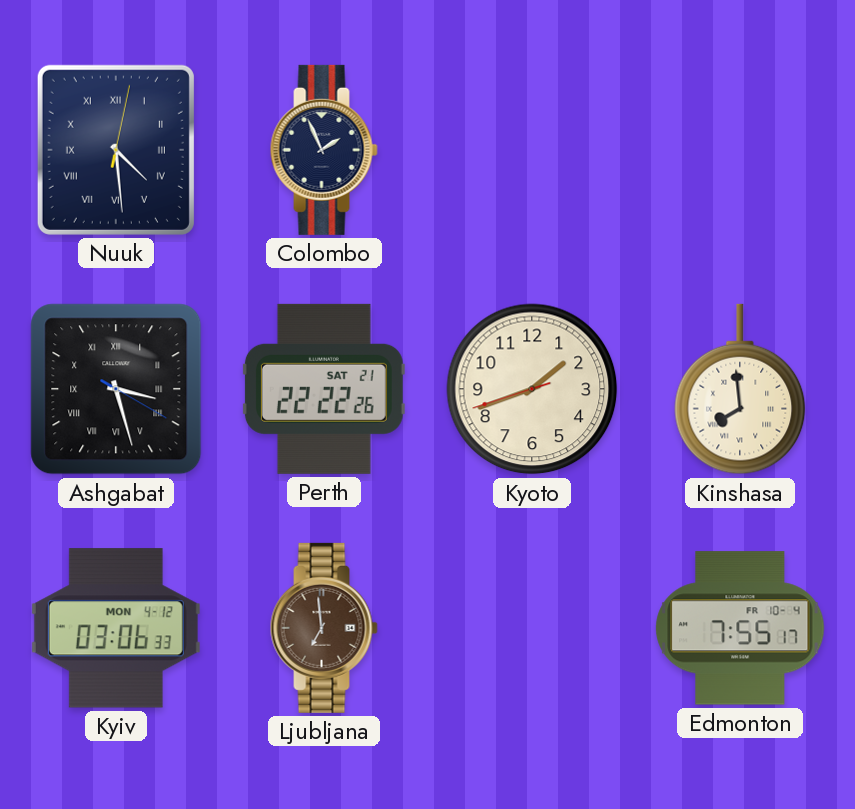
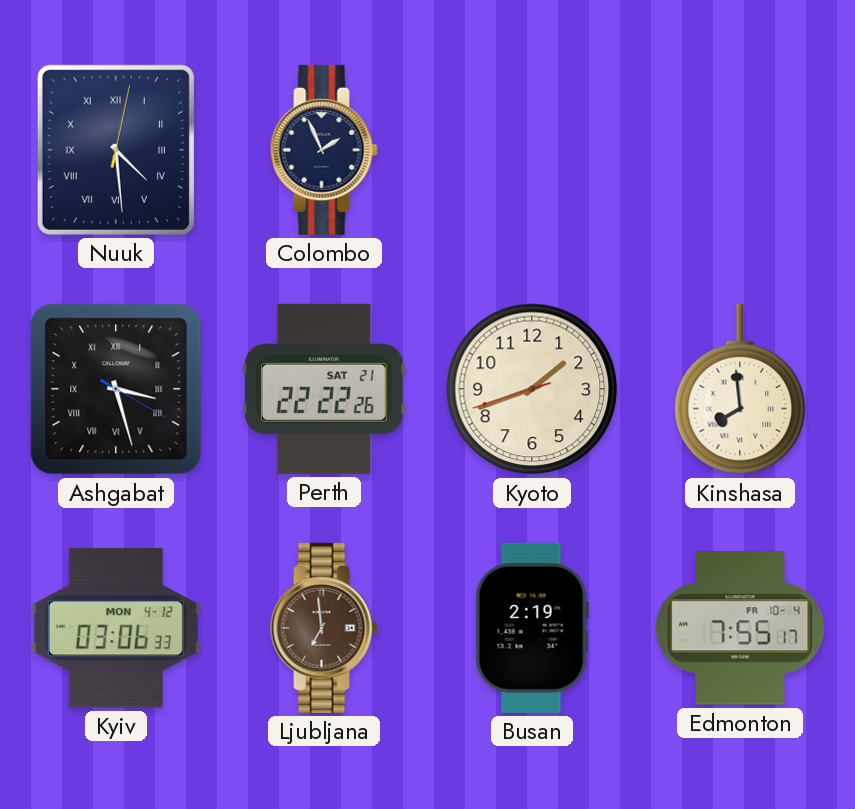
Busan: none -> 2:19 (532, 628)
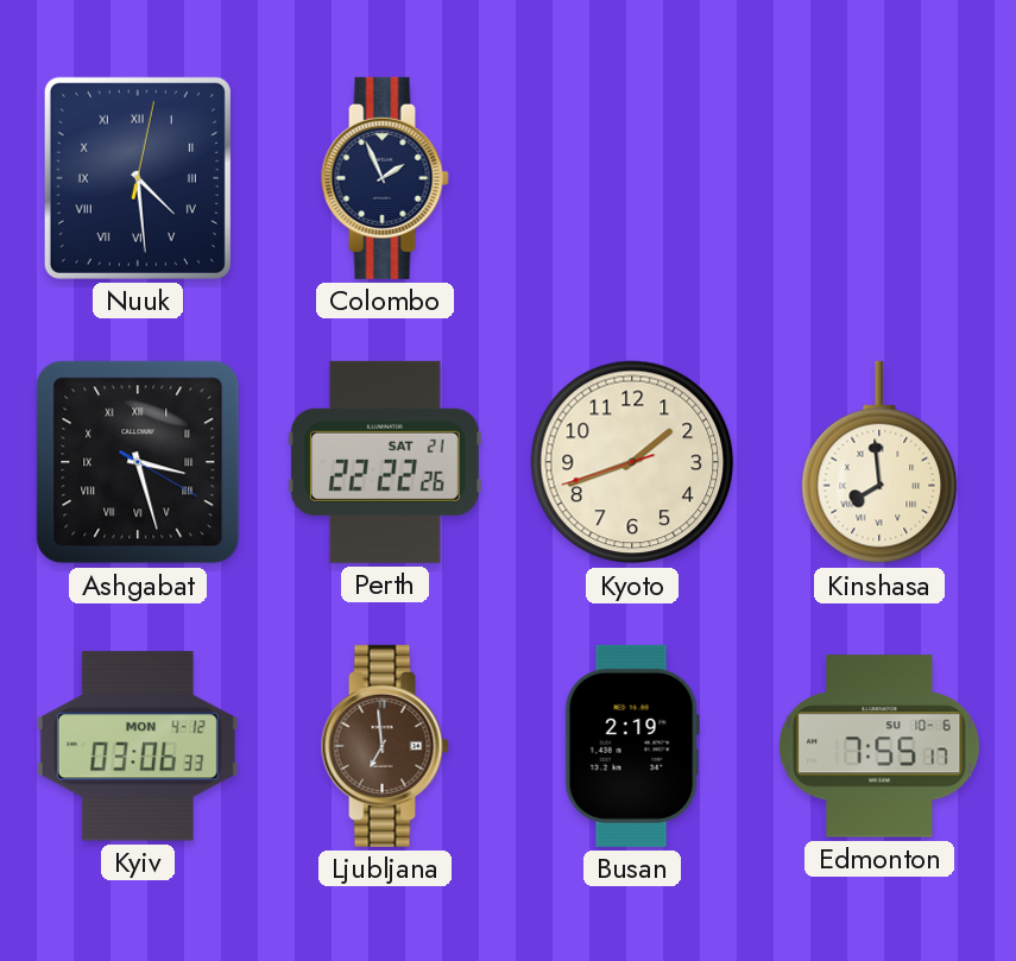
Edmonton date: FR 10-4 -> SU 10-6 (879, 746)
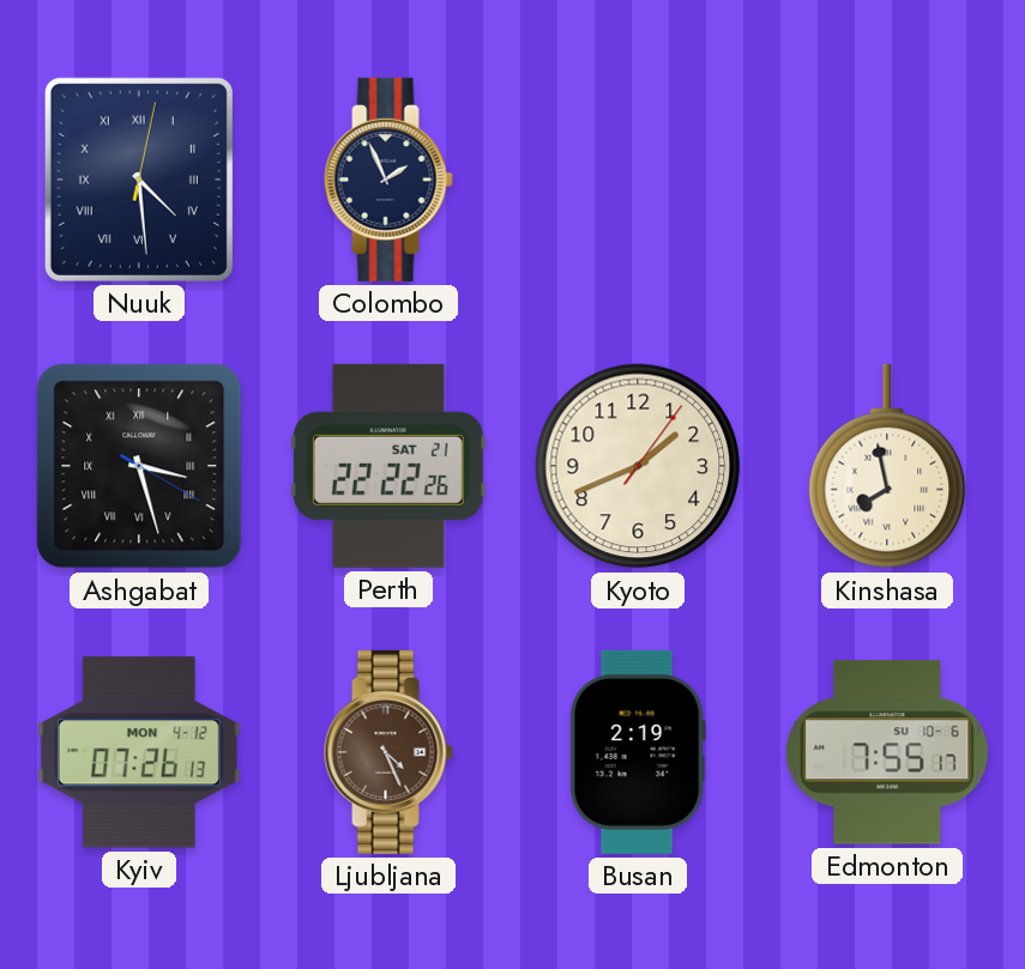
Kyoto: 1:41:42 -> 1:41:06 (638, 466)
Kinshasa: 7:59 -> 7:58 (887, 466)
Kyiv: 03:06 -> 07:26 (139, 752)
Ljubljana: 6:59 -> 4:26 (388, 752)
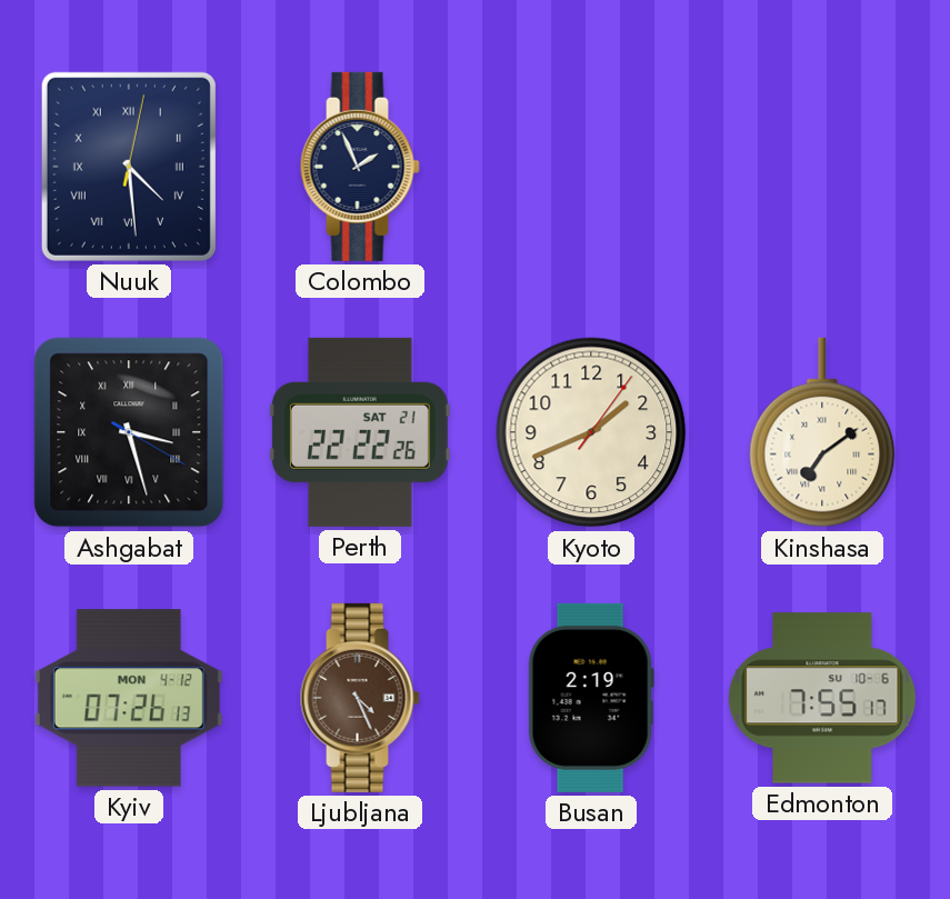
Kinshasa: 7:58 -> 7:09 (822, 432)
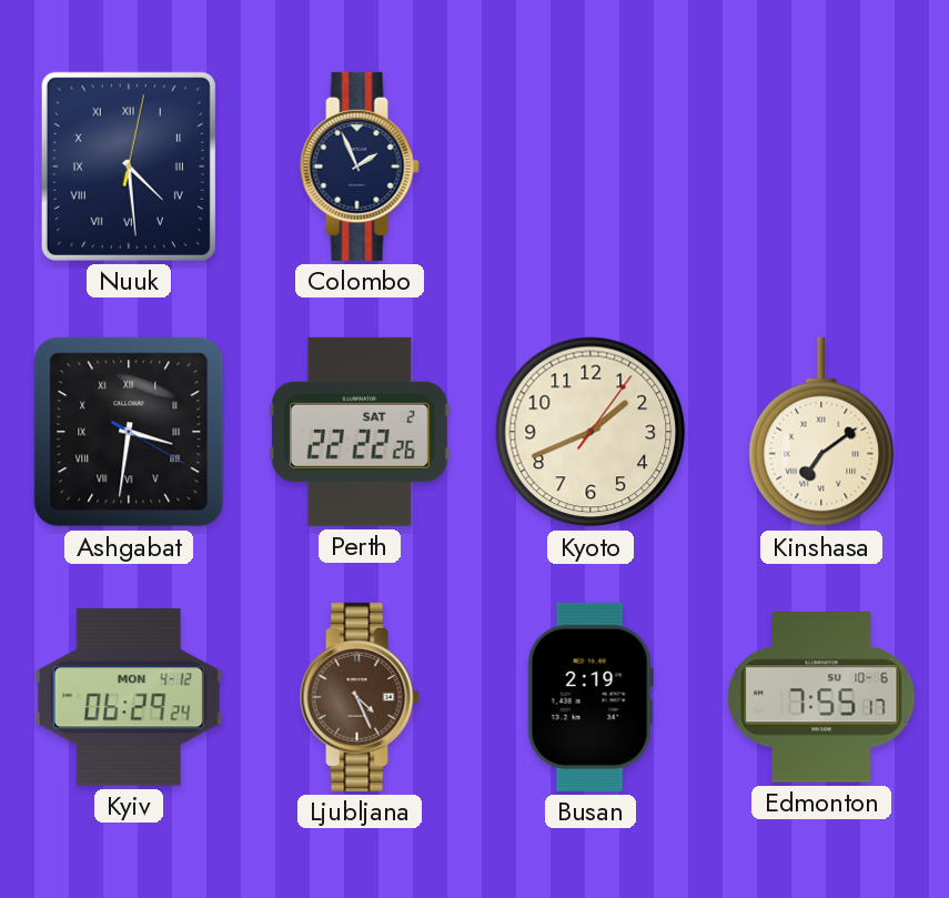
Ashgabat: 3:27 -> 3:31 (129, 432)
Perth date: SAT 21 -> SAT 2 (360, 432)
Kyiv: 07:26 -> 06:29 (129, 697)
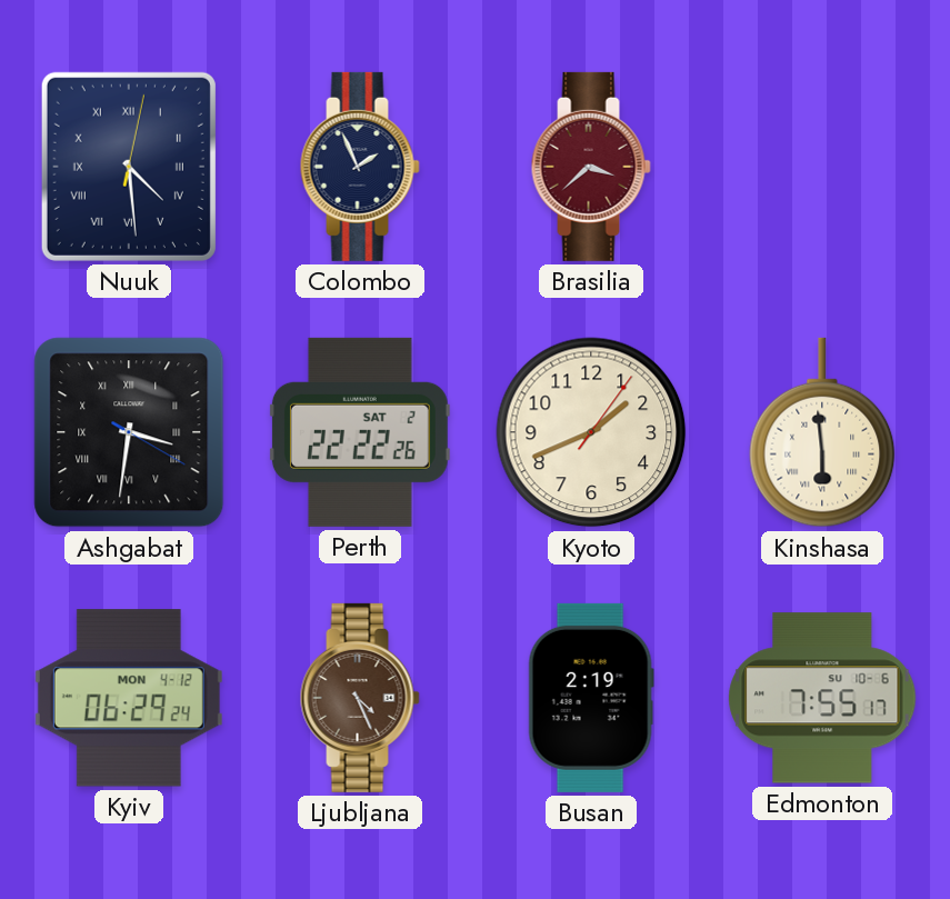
Brasilia: none -> 3:38 (591, 167)
Kinshasa: 7:09 -> 5:59 (822, 432)
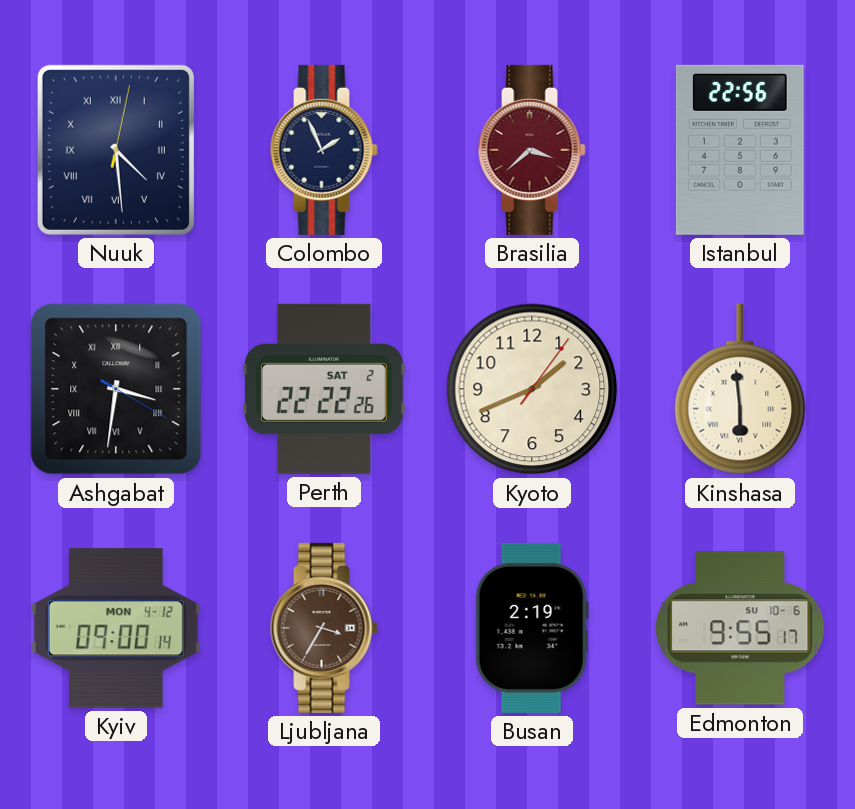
Istanbul: none -> 22:56 (740, 150)
Kyiv: 06:29 -> 09:00 (116, 628)
Ljubljana: 4:26 -> 3:35 (324, 628)
Edmonton: 7:55 -> 9:55 (740, 628)
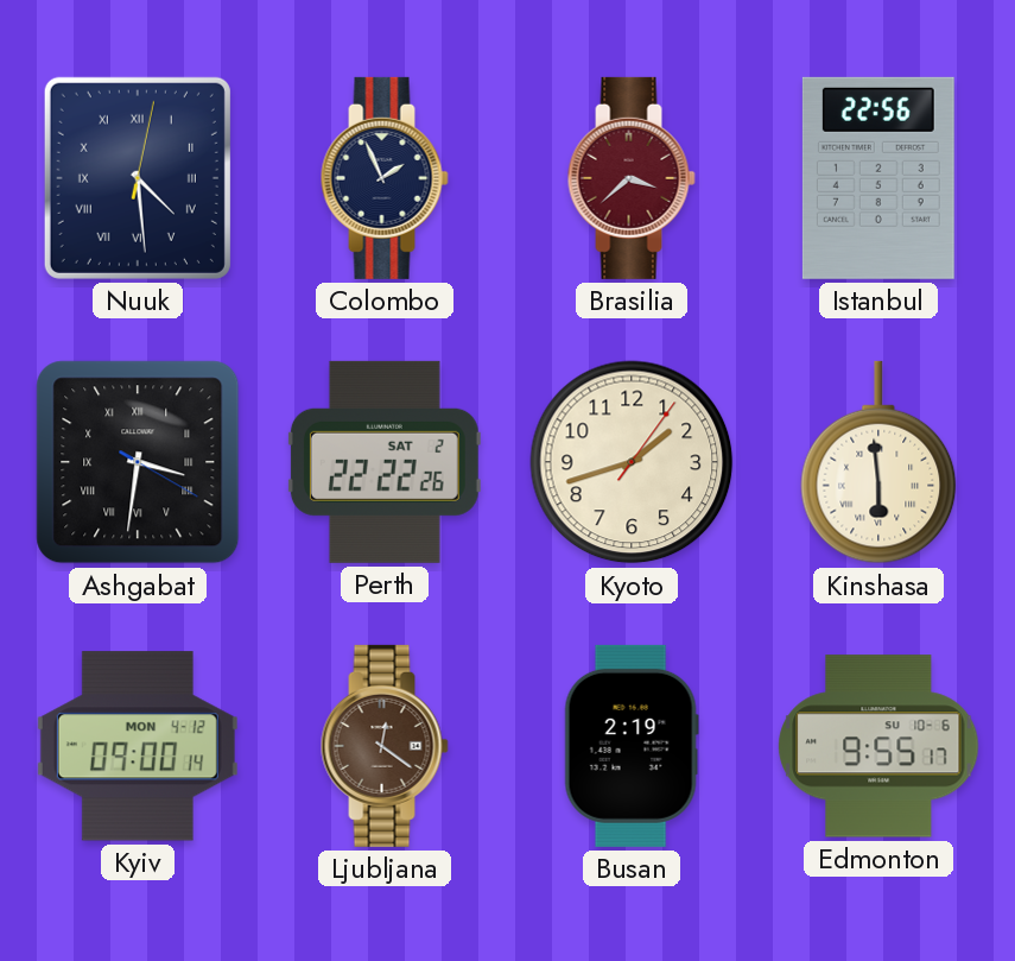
Kyoto: 1:41 -> 1:42 (632, 462)
Ljubljana: 3:35 -> 12:21 (385, 746)
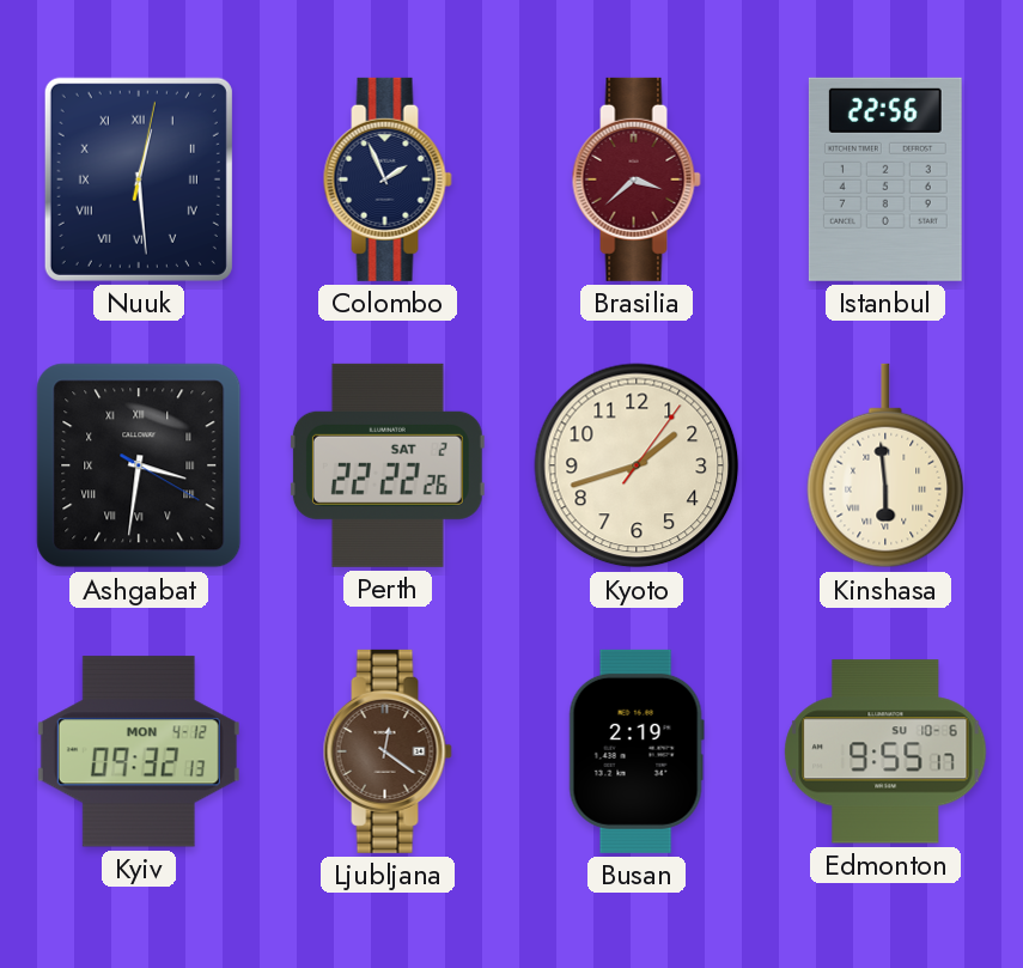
Nuuk: 4:29 -> 12:29 (139, 179)
Kyiv: 09:00 -> 09:32 (139, 751)
